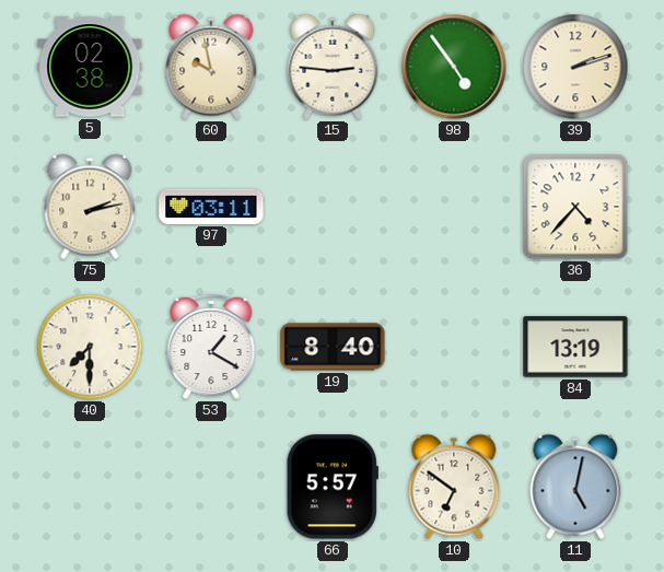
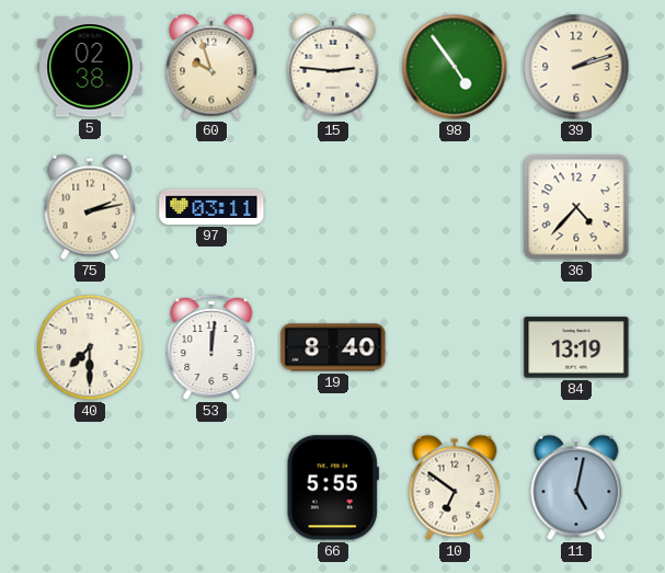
60: 9:58 -> 9:57 (211, 67)
53: 1:20 -> 12:01 (211, 347)
66: 5:57 -> 5:55 (333, 488)
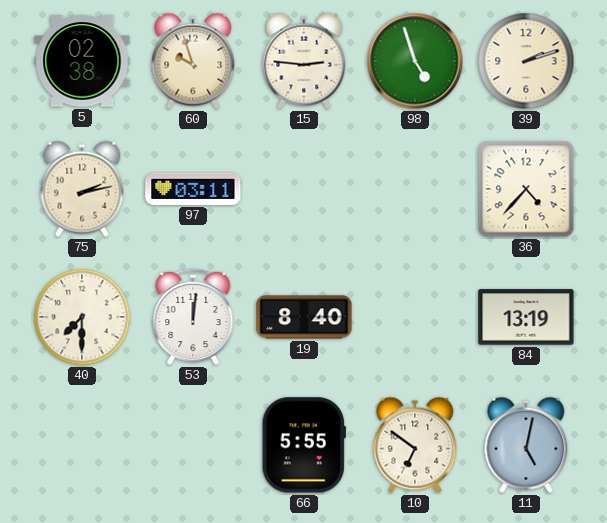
98: 4:54 -> 4:57 (415, 61)
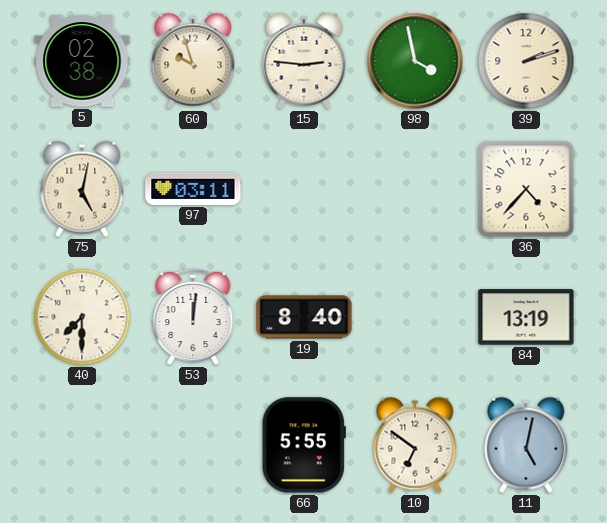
98: 4:57 -> 3:58 (415, 61)
75: 2:13 -> 5:02 (82, 189)
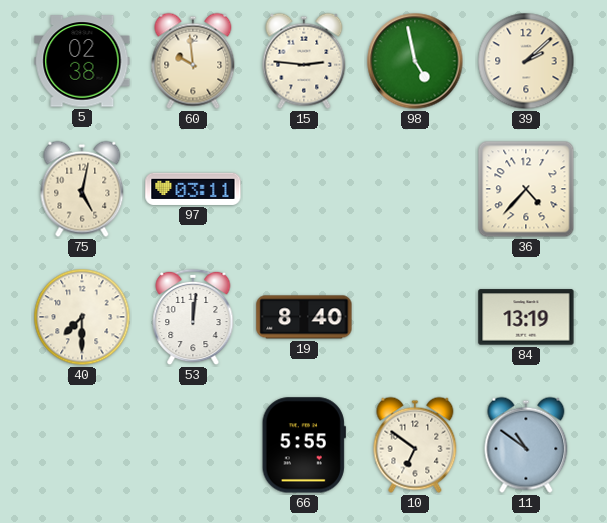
60: 9:57 -> 9:59 (193, 61)
98: 3:58 -> 4:58 (415, 61)
39: 2:12 -> 2:08 (526, 61)
11: 5:02 -> 10:51 (526, 445)
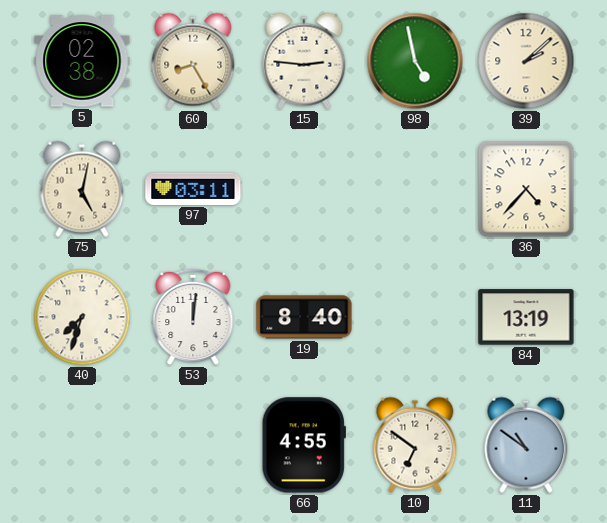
60: 9:59 -> 8:25 (193, 61)
40: 7:30 -> 7:33 (82, 317)
66: 5:55 -> 4:55 (304, 445)
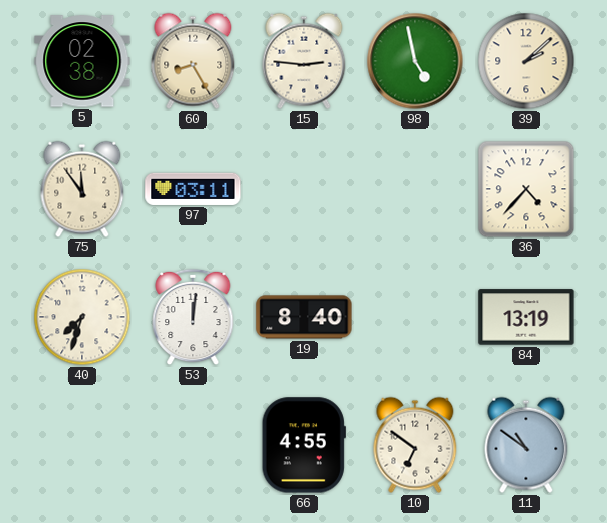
75: 5:02 -> 11:54 (82, 189)
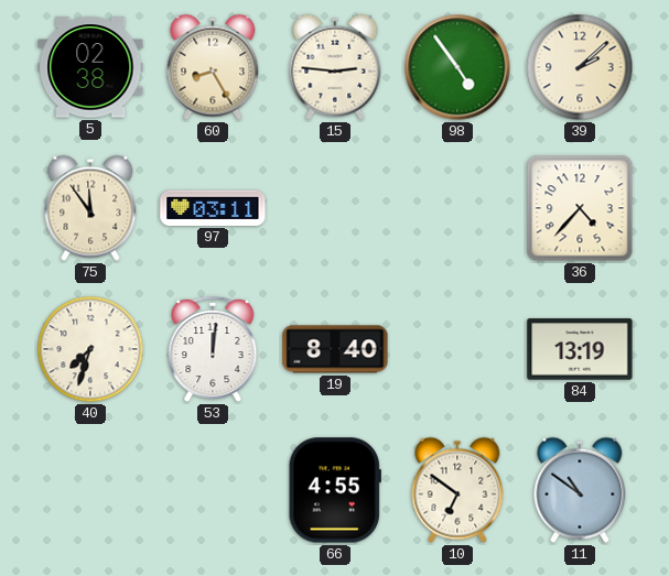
98: 4:58 -> 4:54 (457, 67)
